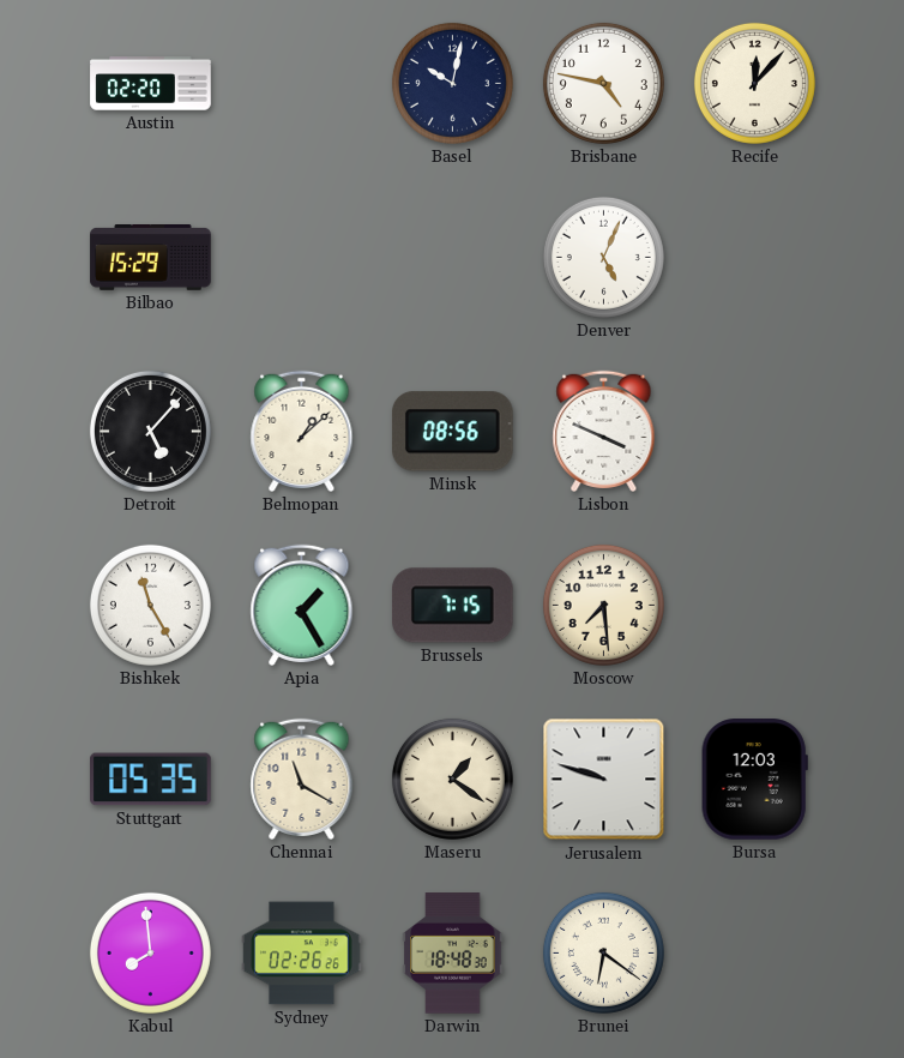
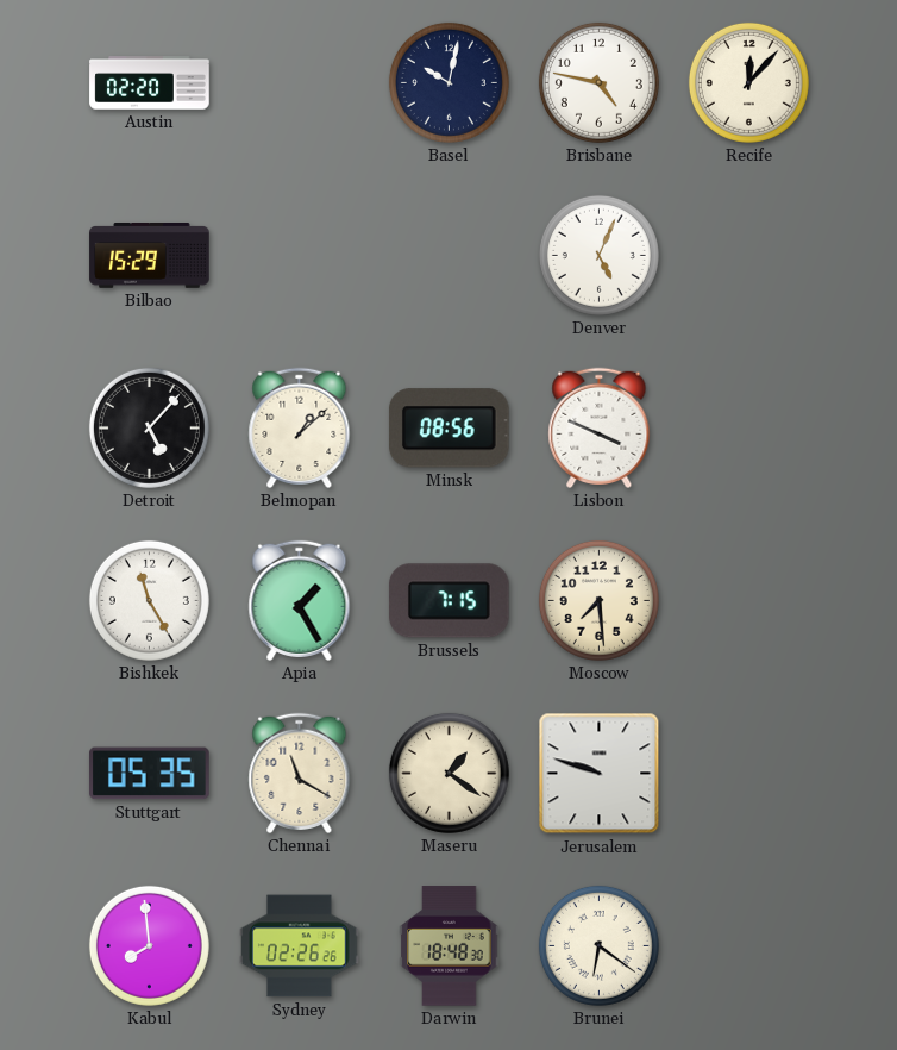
Bursa: 12:03 -> none (754, 780)
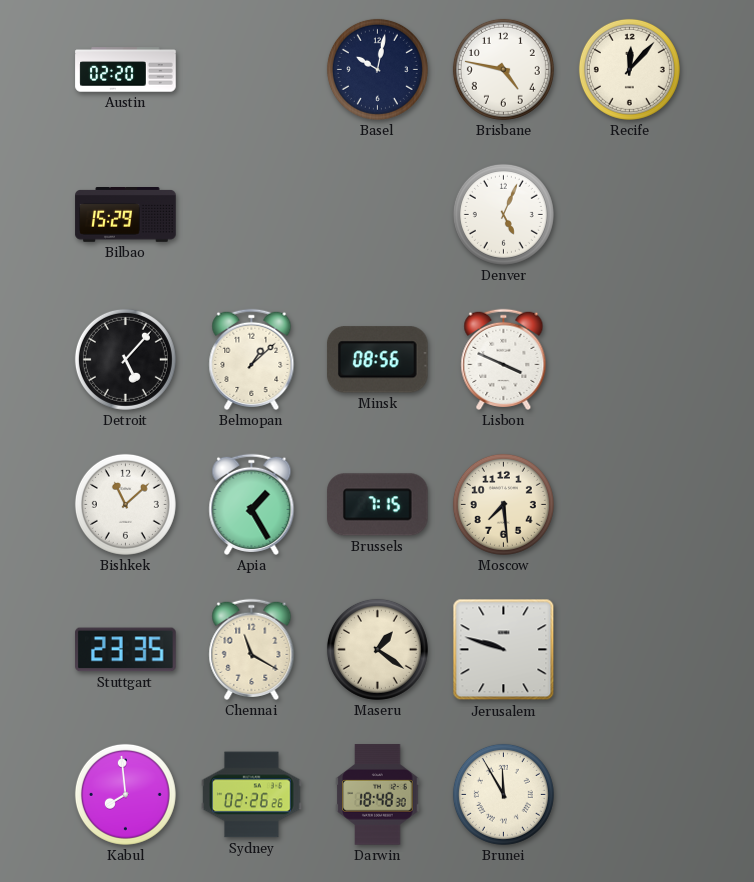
Bishkek: 11:25 -> 11:08 (125, 504)
Stuttgart: 05:35 -> 23:35 (126, 650)
Brunei: 6:21 -> 11:55 (503, 794)
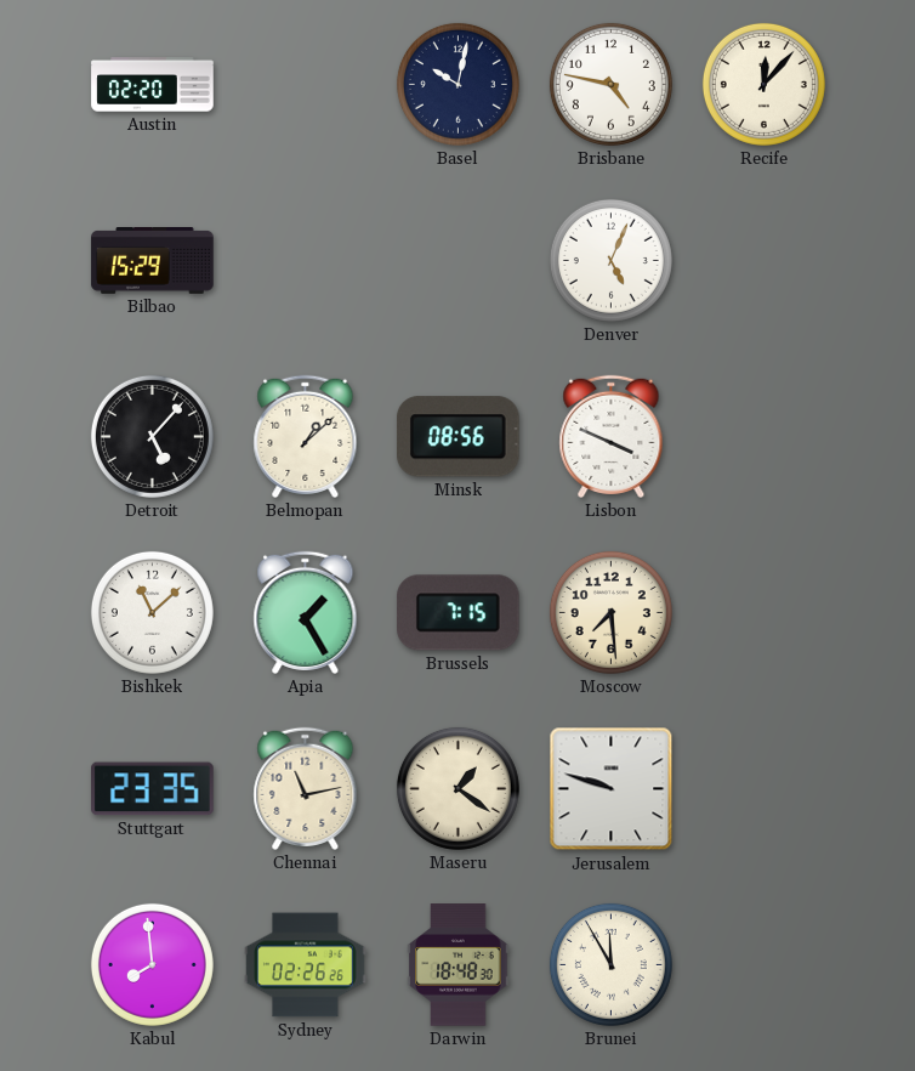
Chennai: 11:20 -> 11:13 (306, 788)
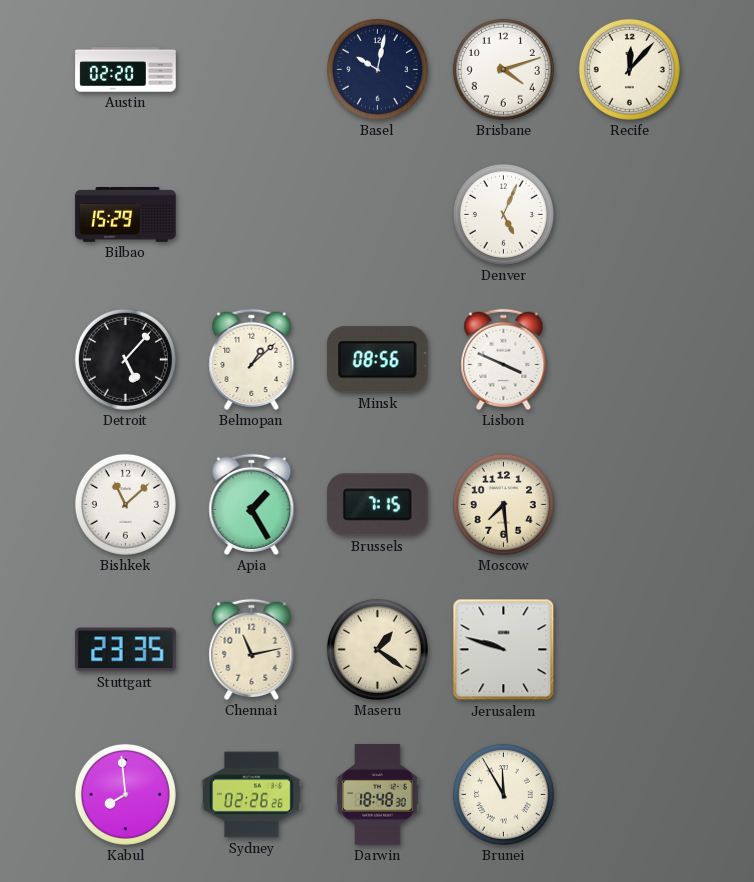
Brisbane: 4:47 -> 4:12 (503, 69)
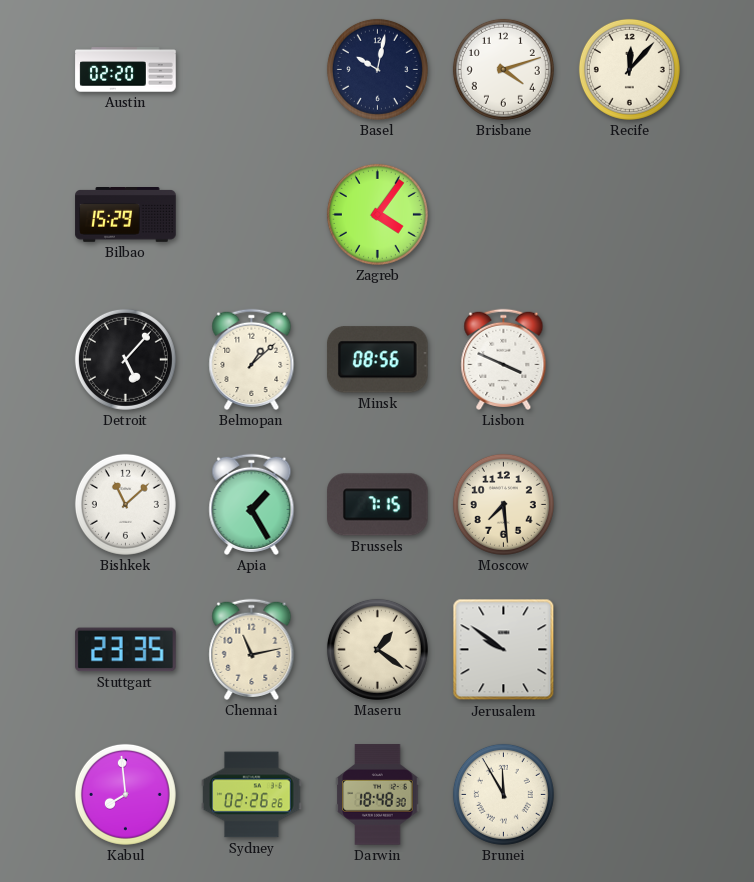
Zagreb: none -> 4:06 (377, 214)
Denver: 5:04 -> none (503, 214)
Jerusalem: 9:48 -> 9:51 (504, 650)
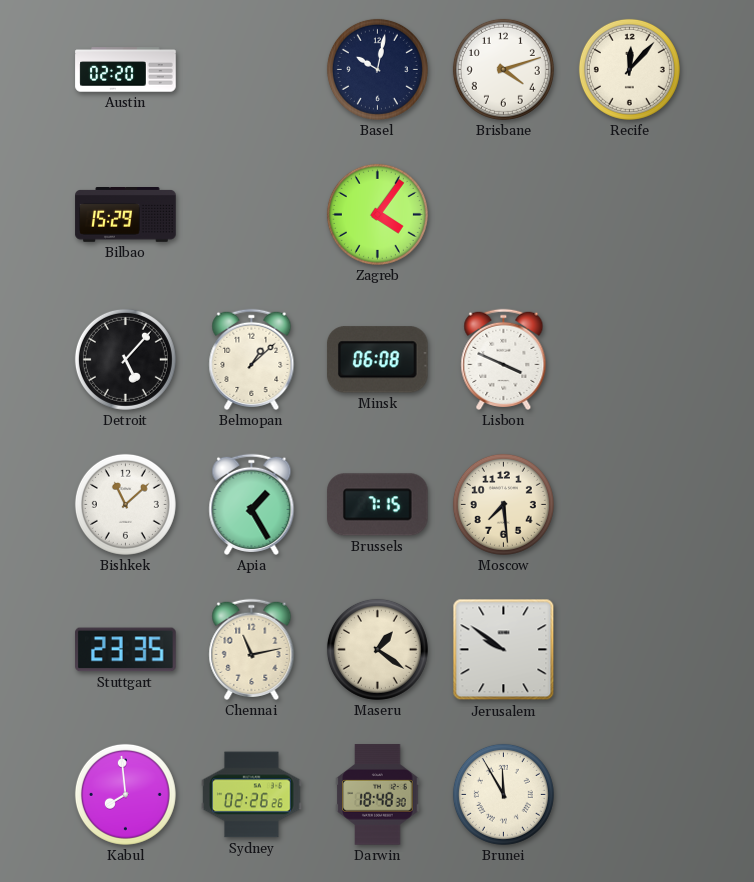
Minsk: 08:56 -> 06:08 (377, 360)
